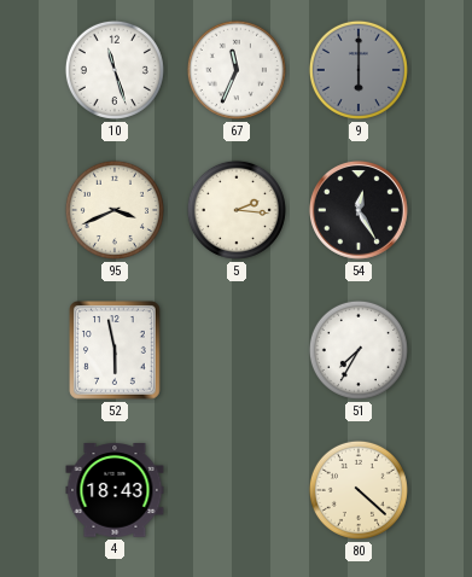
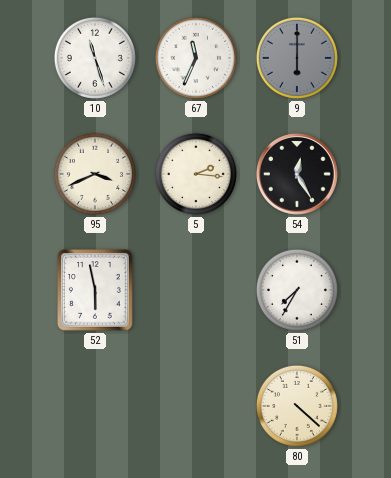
4: 18:43 -> none (115, 491)
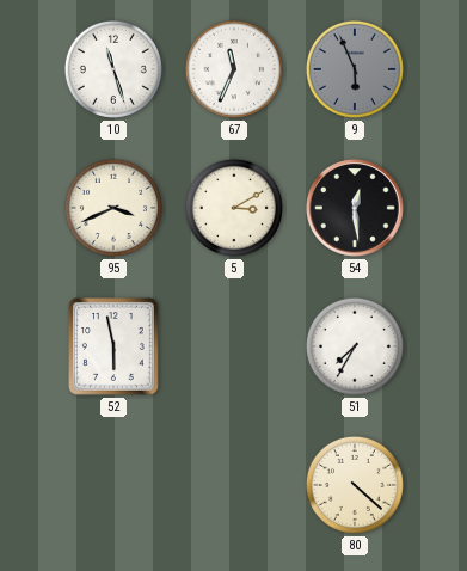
9: 6:00 -> 5:56 (355, 69)
5: 2:16 -> 3:10 (234, 208)
54: 12:25 -> 12:29 (355, 208)
